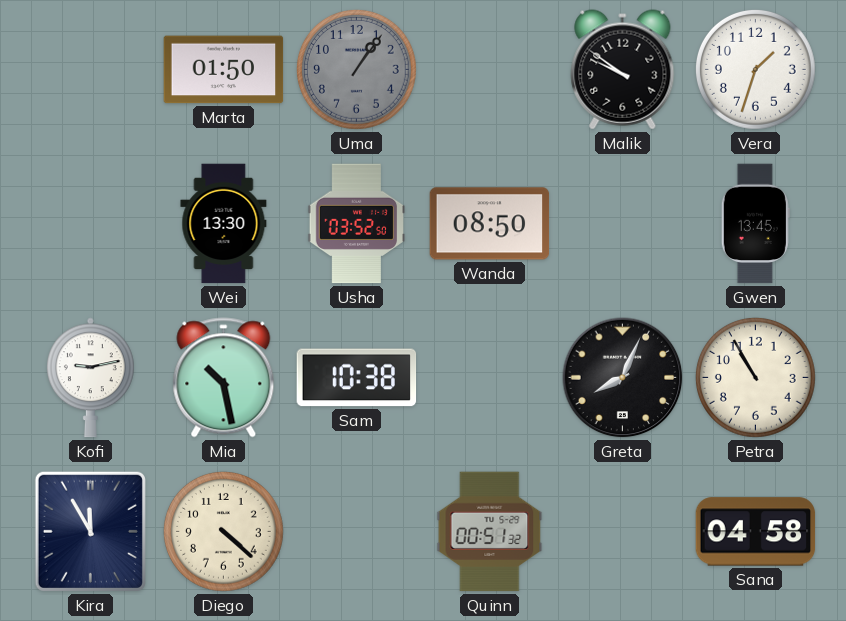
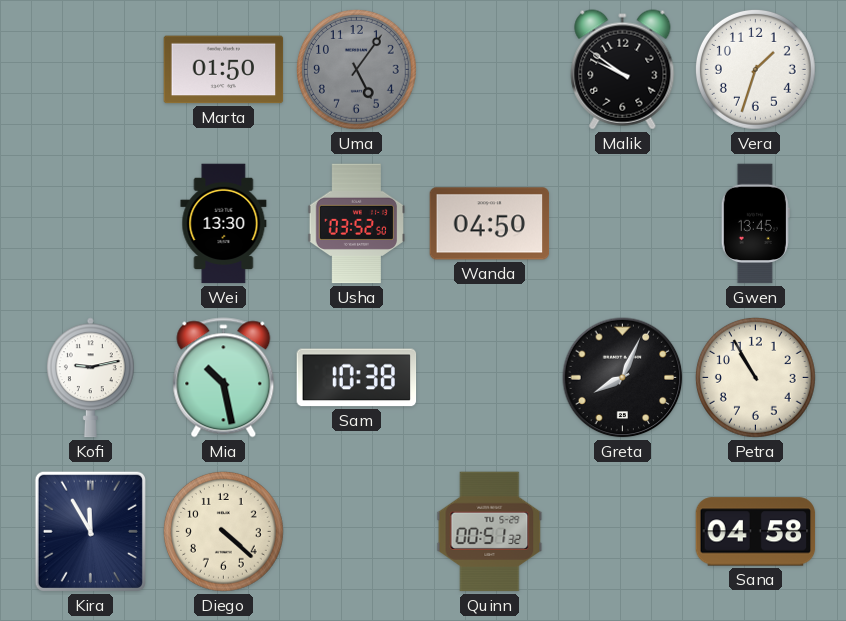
Uma: 1:06 -> 5:06 (356, 69)
Wanda: 08:50 -> 04:50 (490, 224)
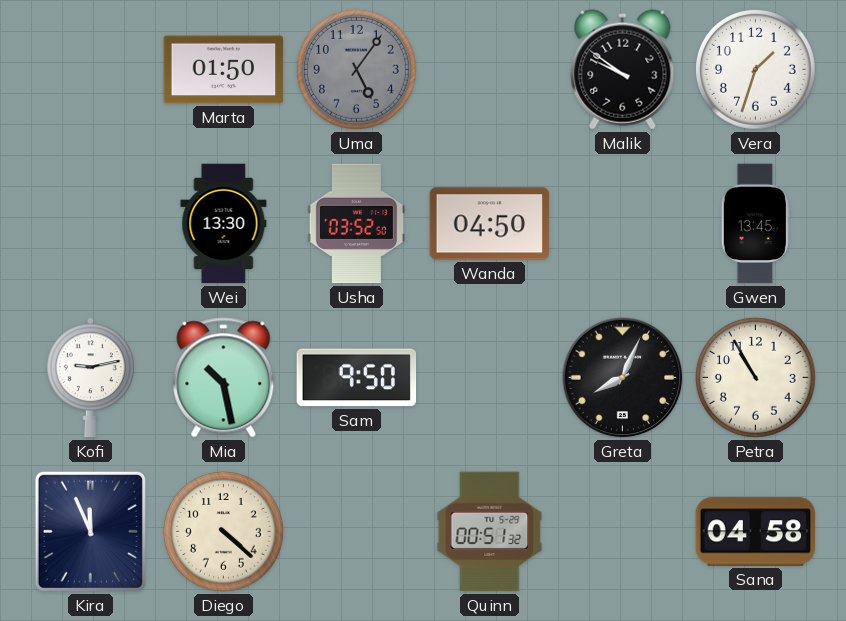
Sam: 10:38 -> 9:50 (357, 378)
Kira: 11:55 -> 11:56 (90, 531)
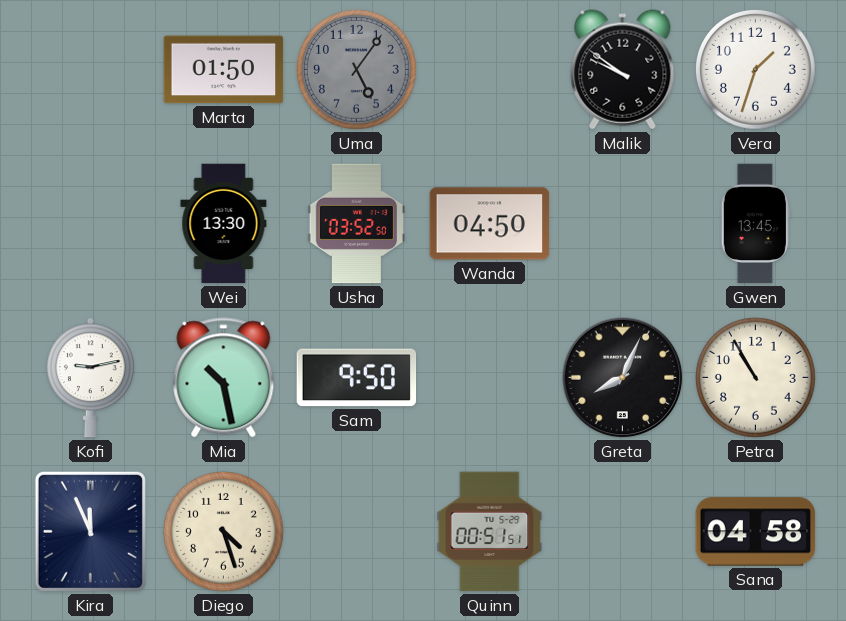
Diego: 4:22 -> 4:27 (223, 531)
Quinn: 00:51:32 -> 00:51:51 (490, 532)
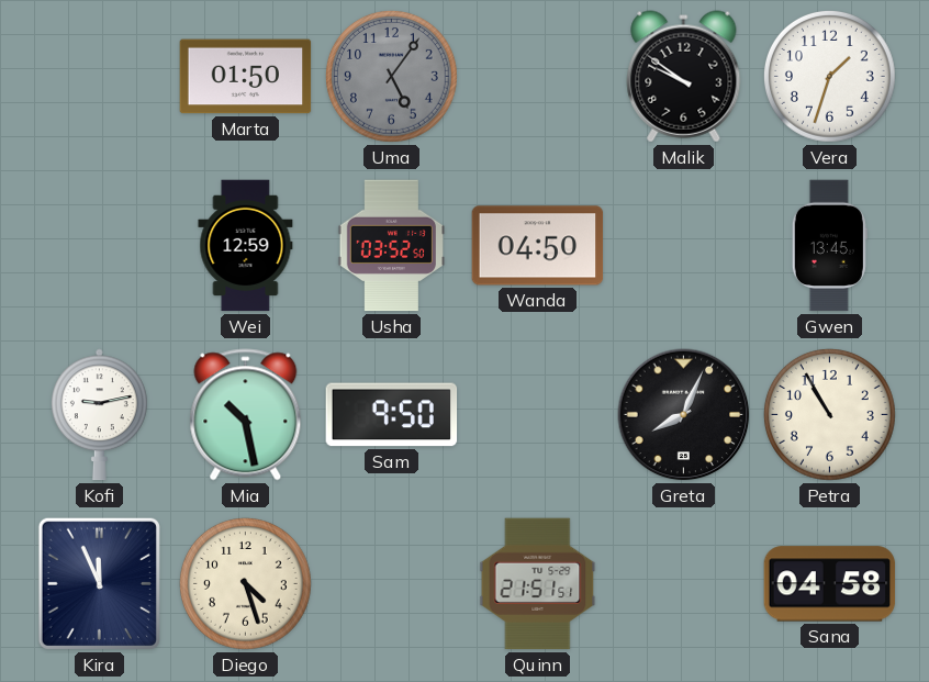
Wei: 13:30 -> 12:59 (246, 246)
Quinn: 00:51 -> 21:51 (538, 584)
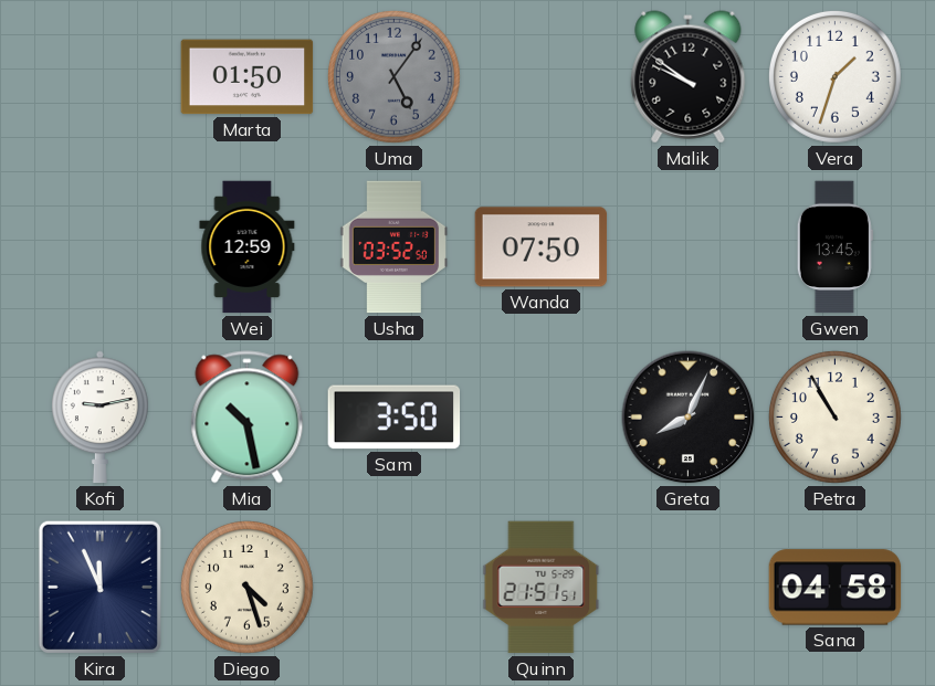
Wanda: 04:50 -> 07:50 (542, 247)
Sam: 9:50 -> 3:50 (395, 418)
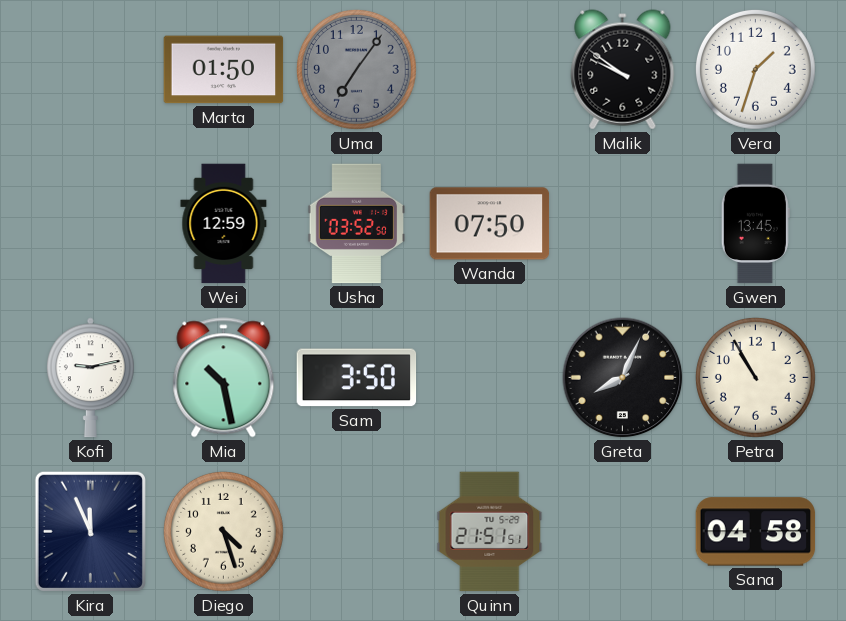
Uma: 5:06 -> 7:06 (356, 69)
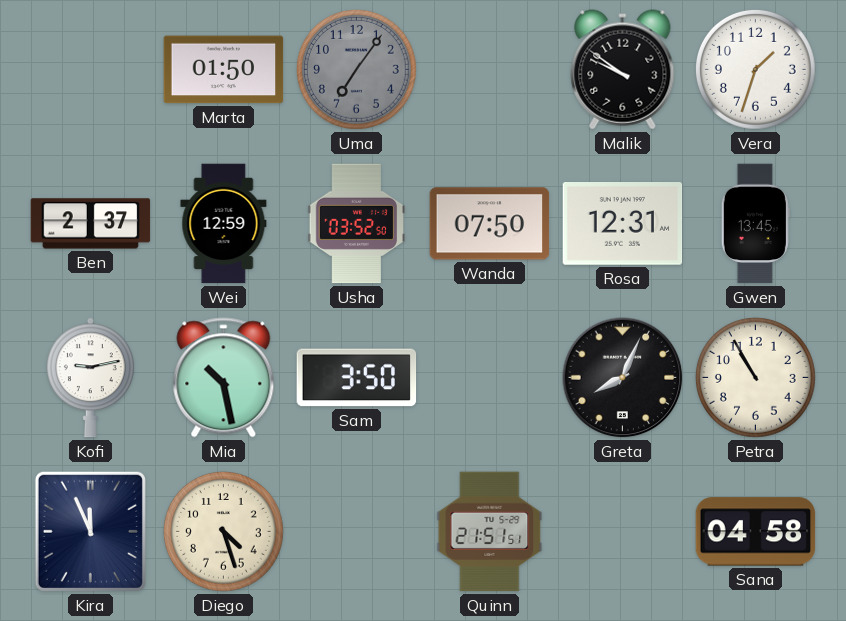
Ben: none -> 2:37 (91, 224)
Rosa: none -> 12:31 (623, 224)
